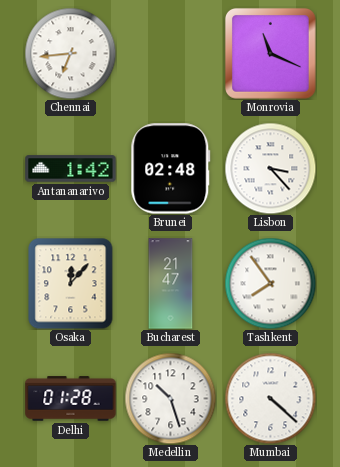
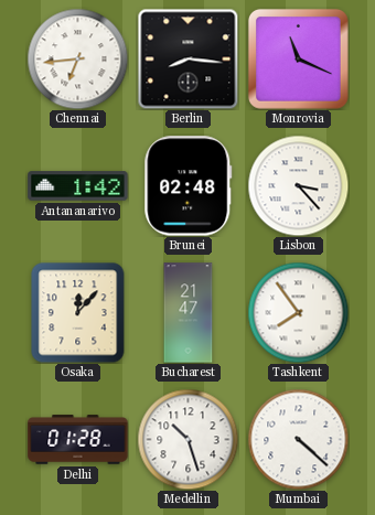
Berlin: none -> 8:16 (187, 58)
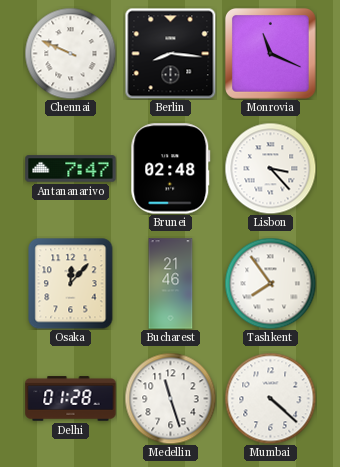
Chennai: 6:44 -> 9:49 (70, 53)
Antananarivo: 1:42 -> 7:47 (71, 169)
Bucharest: 21:47 -> 21:46 (171, 284)
Medellin: 10:27 -> 11:27 (170, 398)
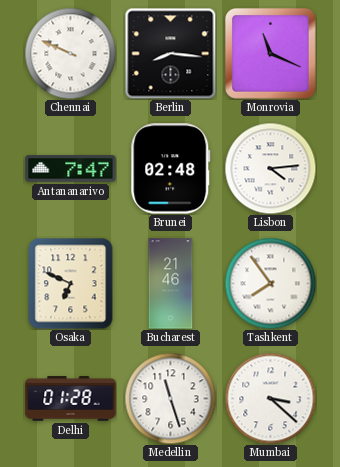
Lisbon: 3:23 -> 4:14 (270, 168)
Osaka: 12:07 -> 6:49 (71, 283)
Mumbai: 4:22 -> 3:22 (270, 398)
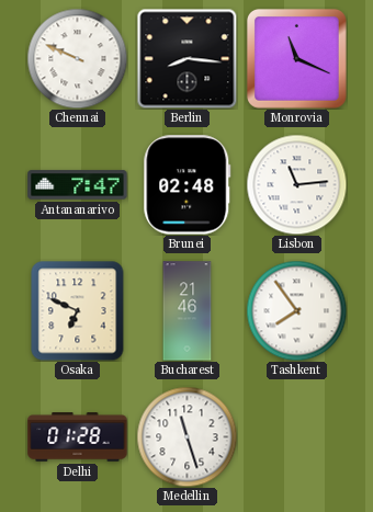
Lisbon: 4:14 -> 11:14 (296, 184)
Mumbai: 3:22 -> none (270, 398)
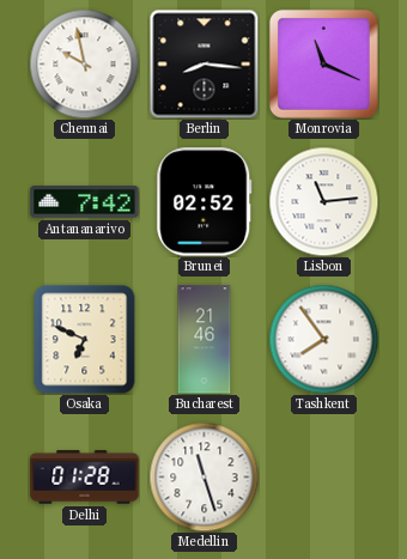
Chennai: 9:49 -> 9:58 (84, 63)
Antananarivo: 7:47 -> 7:42 (85, 202)
Brunei: 02:48 -> 02:52 (205, 202)
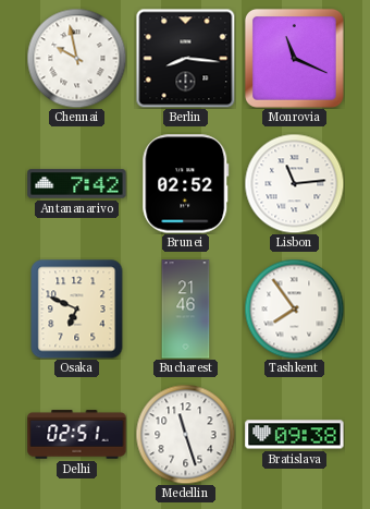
Delhi: 01:28 -> 02:51 (77, 435)
Bratislava: none -> 09:38 (295, 435)
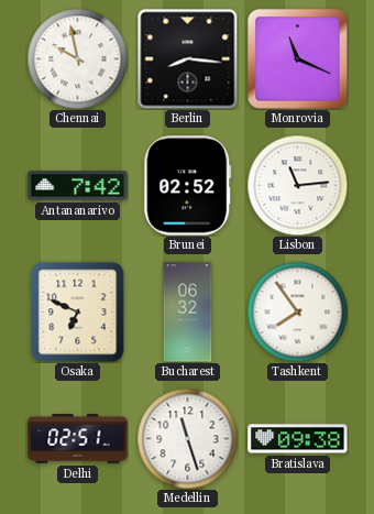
Bucharest: 21:46 -> 06:32 (188, 313)
